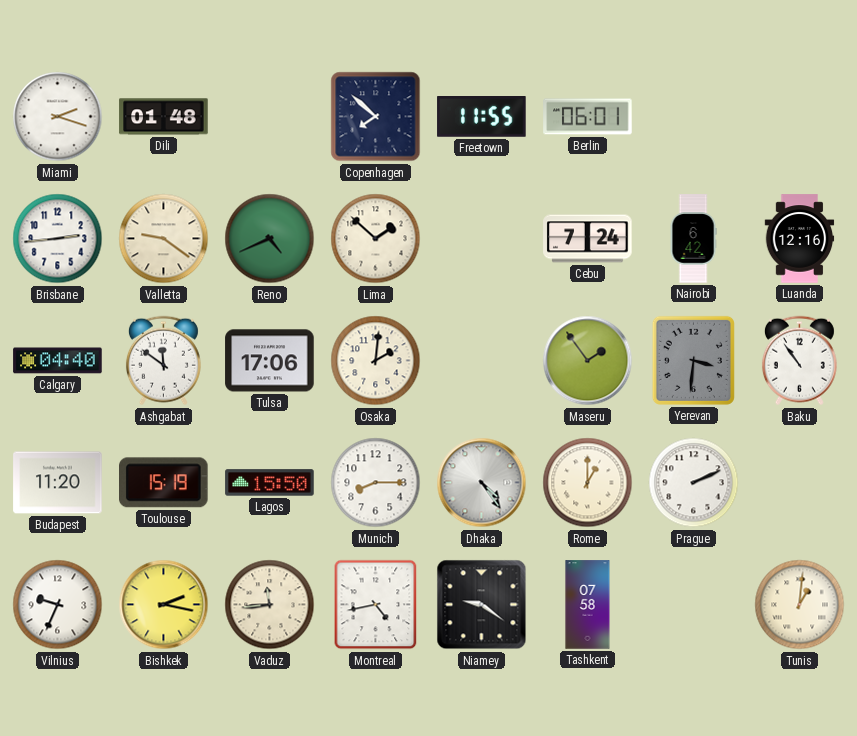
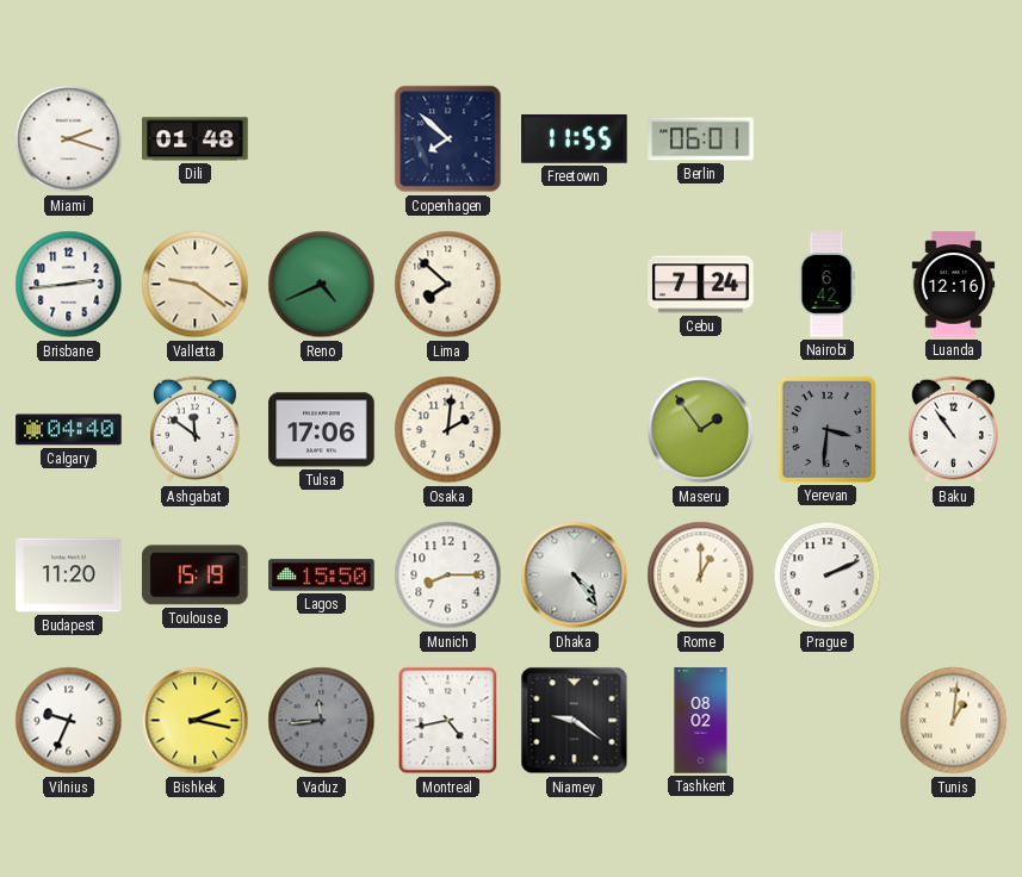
Lima: 1:52 -> 7:52 (448, 285)
Vaduz dial: cream -> grey (322, 721)
Tashkent: 07:58 -> 08:02 (701, 721)
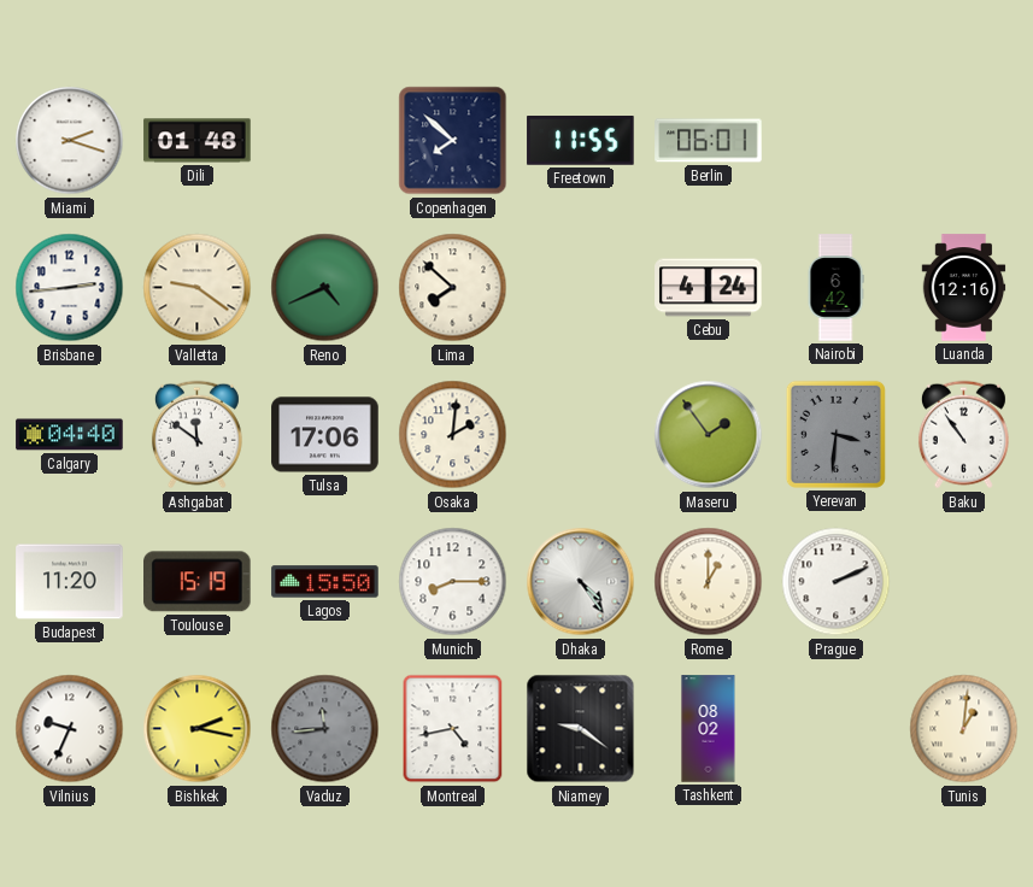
Cebu: 7:24 -> 4:24 (709, 288)
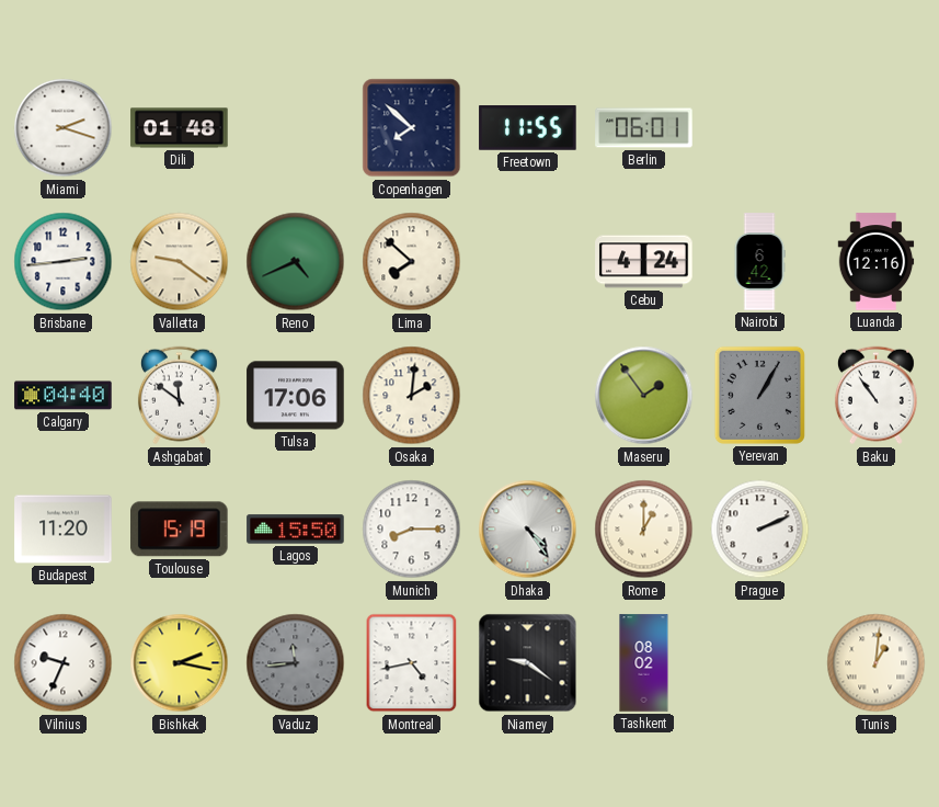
Yerevan: 3:31 -> 1:05 (759, 395)
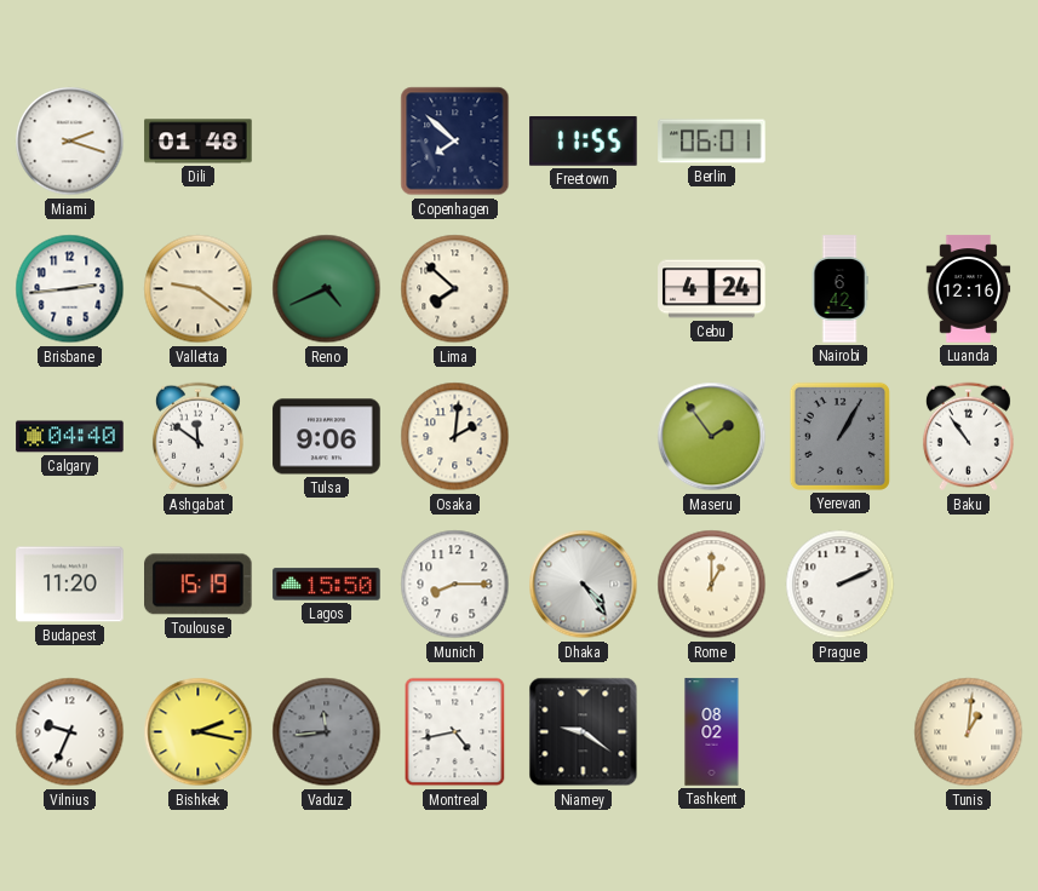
Tulsa: 17:06 -> 9:06 (327, 437)
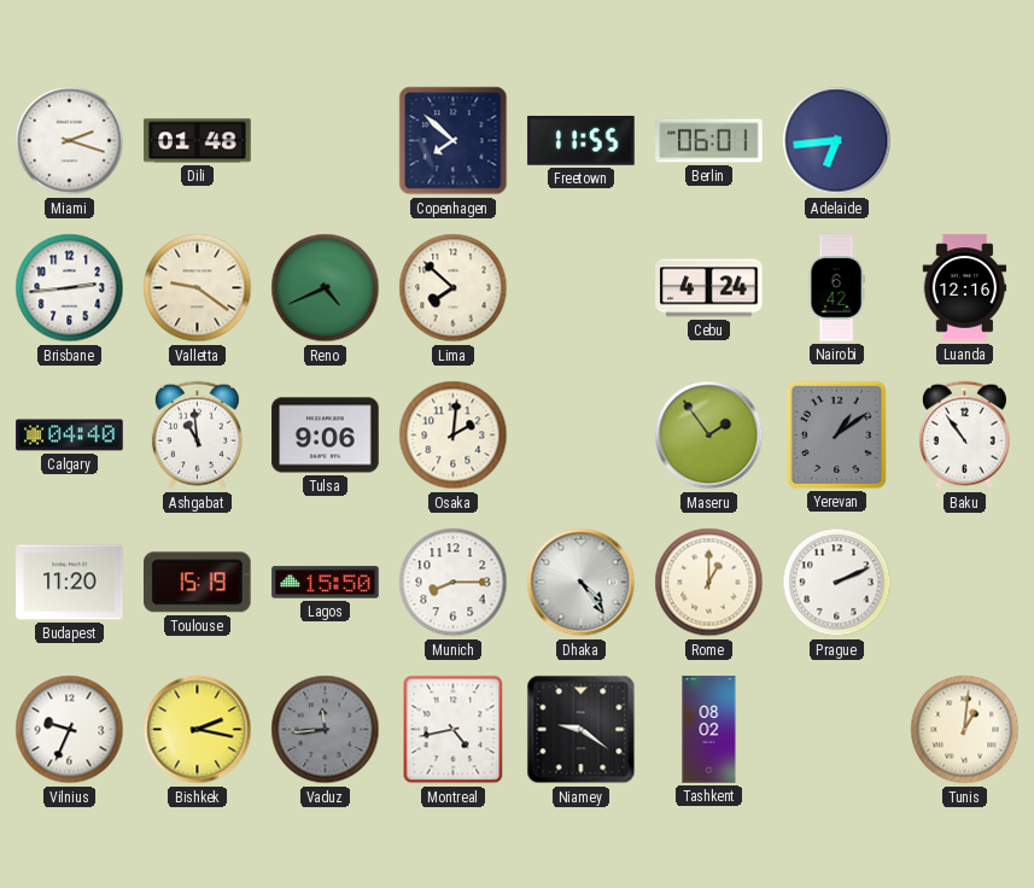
Adelaide: none -> 6:44 (837, 141)
Ashgabat: 11:51 -> 10:59 (197, 436)
Yerevan: 1:05 -> 1:09 (836, 434)
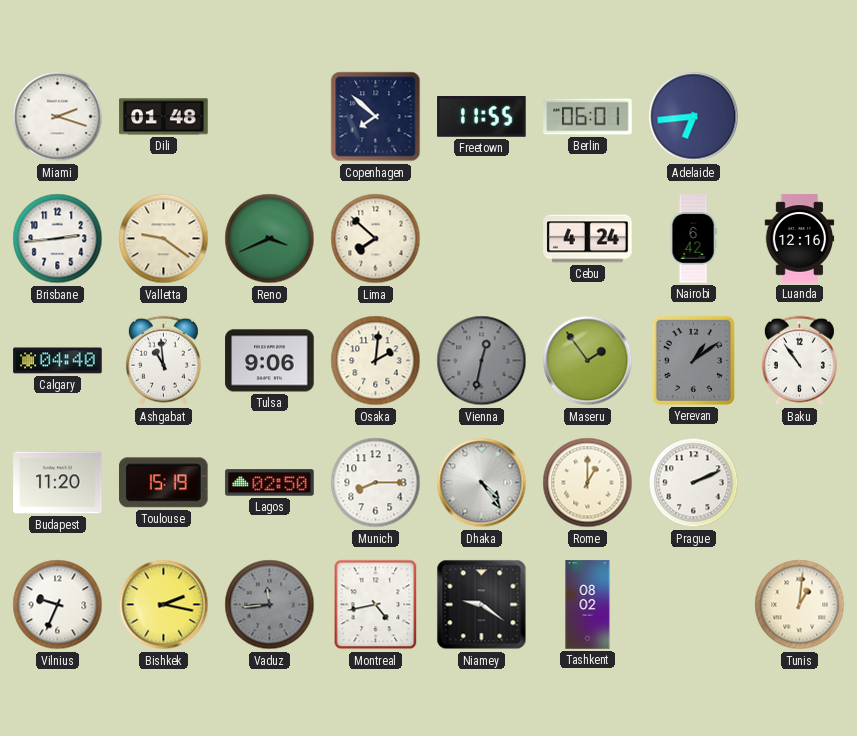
Reno: 4:41 -> 3:41 (270, 239)
Vienna: none -> 12:32 (482, 361)
Lagos: 15:50 -> 02:50 (270, 483)
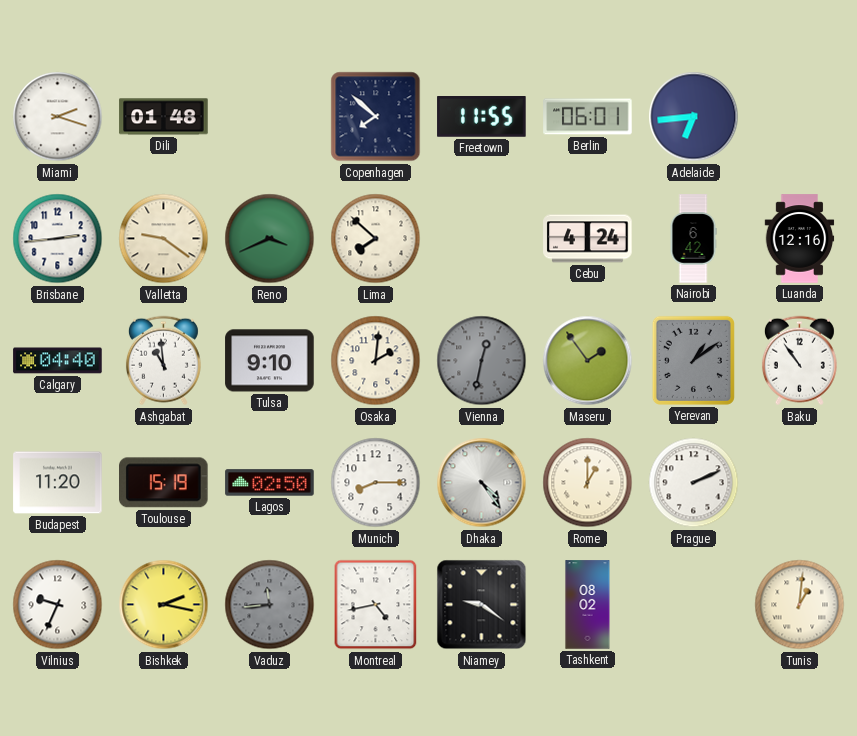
Tulsa: 9:06 -> 9:10 (270, 361)
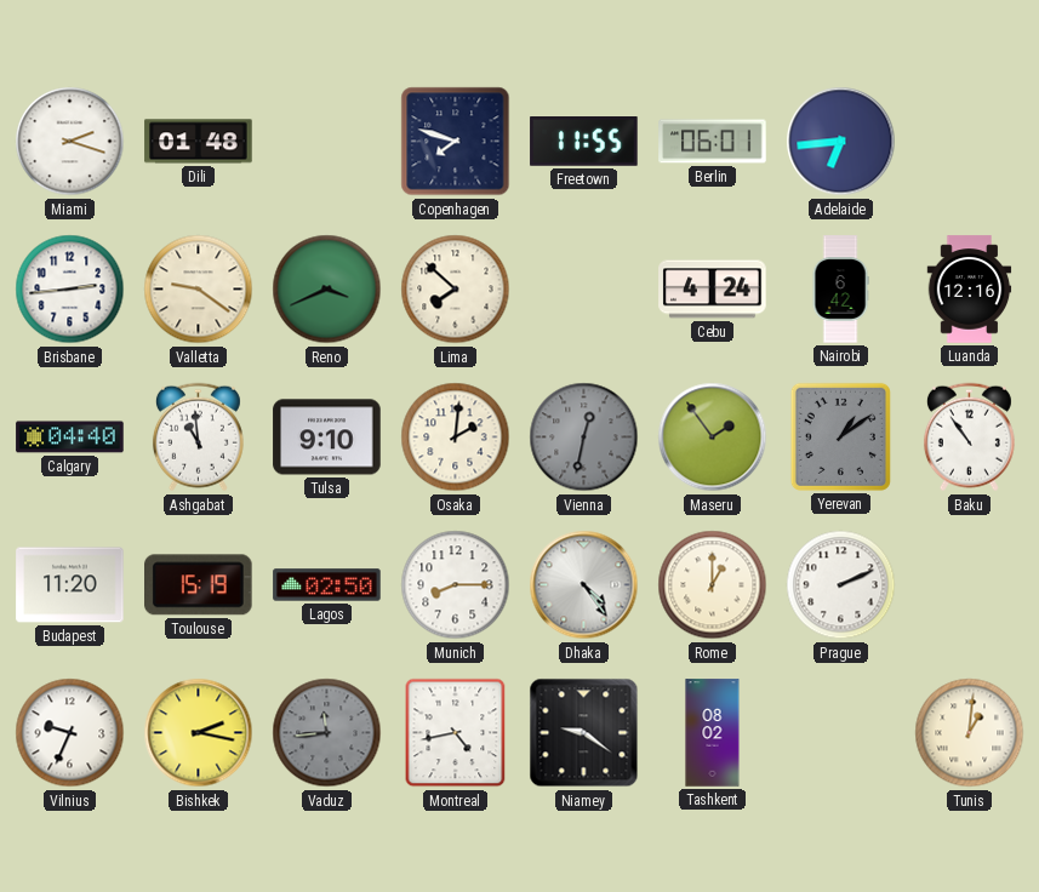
Copenhagen: 7:52 -> 7:48 (456, 142)
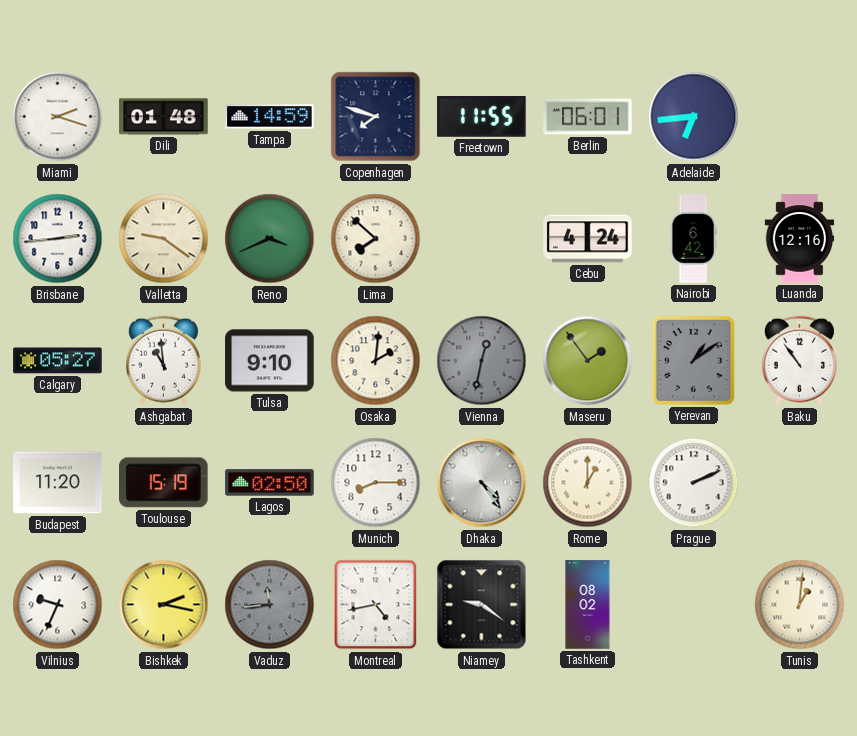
Tampa: none -> 14:59 (270, 117)
Calgary: 04:40 -> 05:27 (58, 361)
